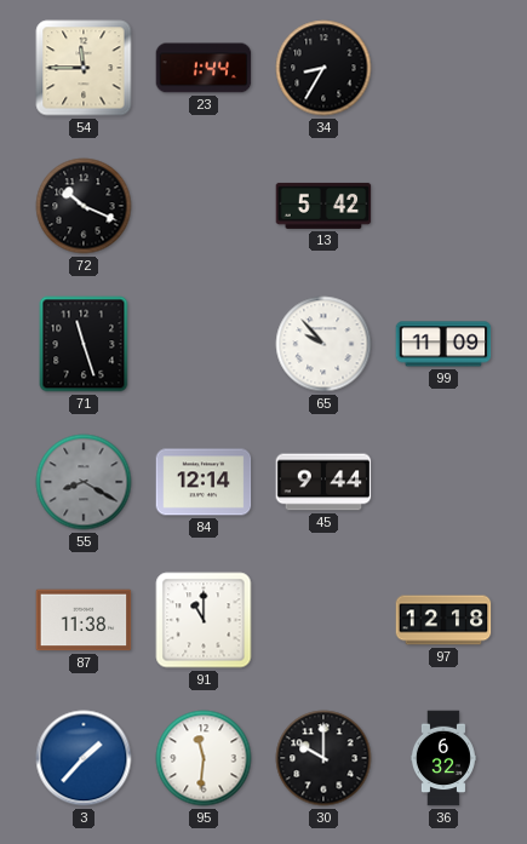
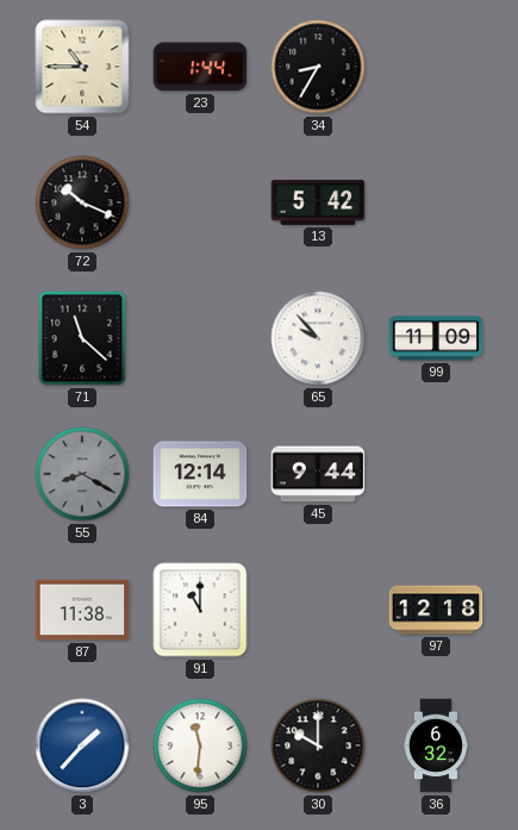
54: 11:45 -> 10:45 (82, 67)
71: 11:27 -> 11:22 (82, 338)
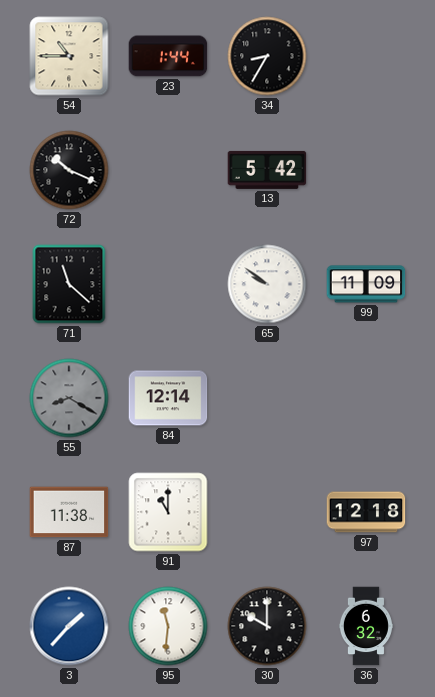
65: 9:53 -> 9:51 (267, 284)
45: 9:44 -> none (318, 474)
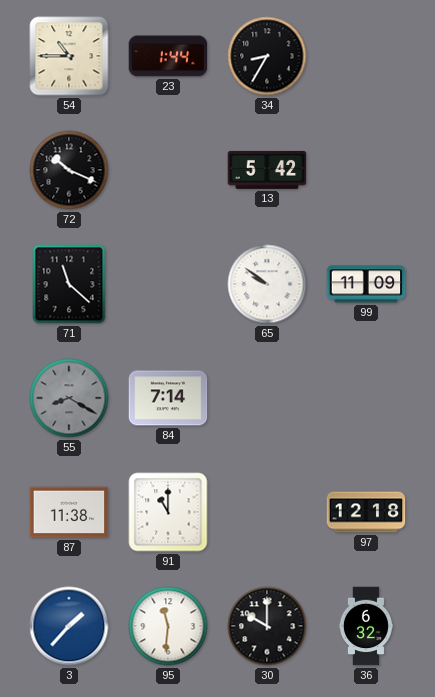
84: 12:14 -> 7:14 (168, 398)
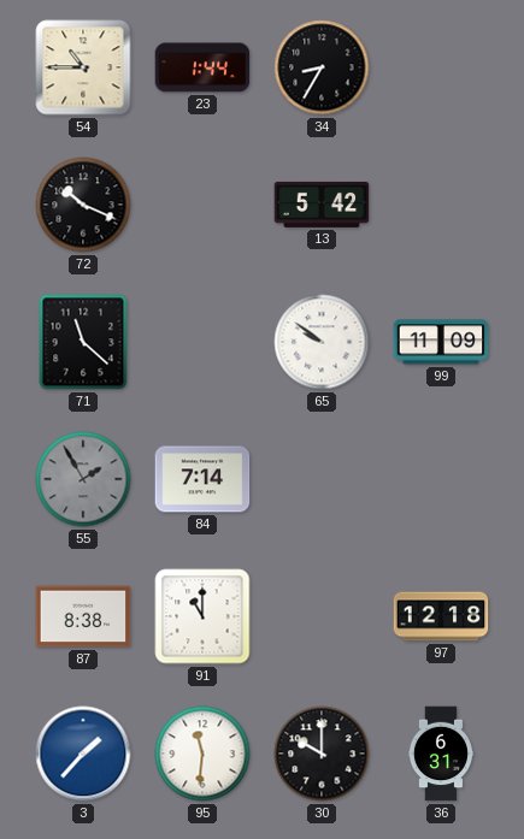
55: 8:20 -> 1:55 (83, 479)
87: 11:38 -> 8:38 (83, 616)
36: 6:32 -> 6:31 (441, 754)
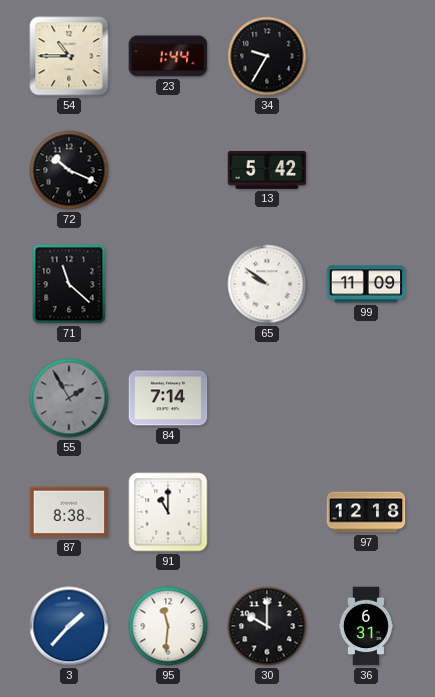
34: 8:35 -> 9:35 (267, 56)
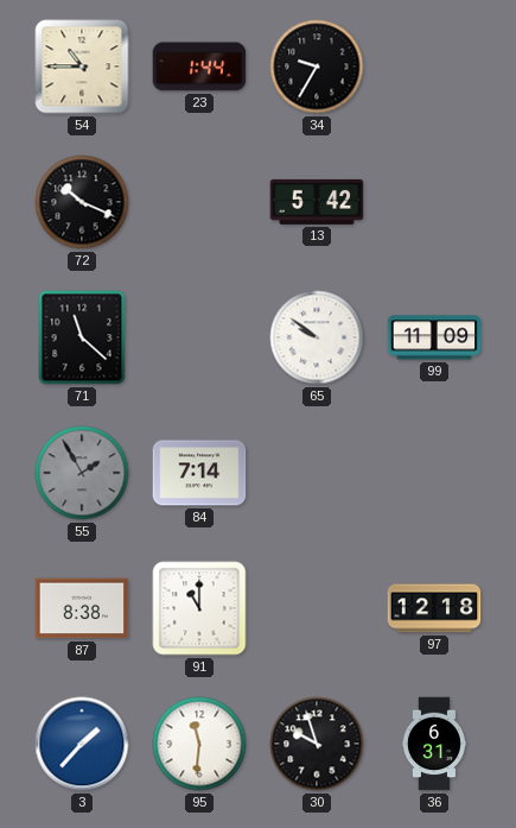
30: 10:00 -> 9:57 (317, 744)
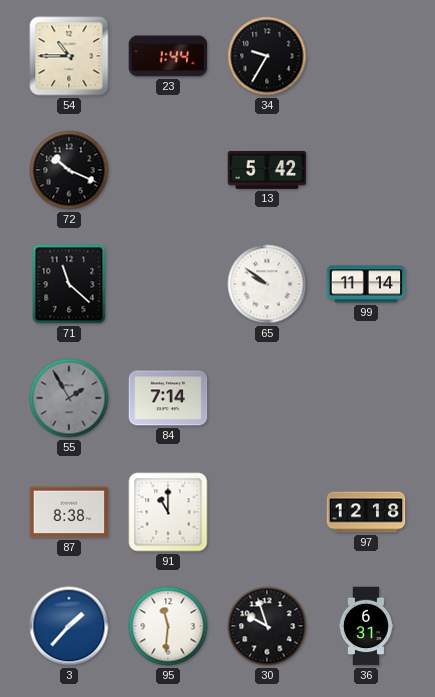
99: 11:09 -> 11:14 (366, 284)
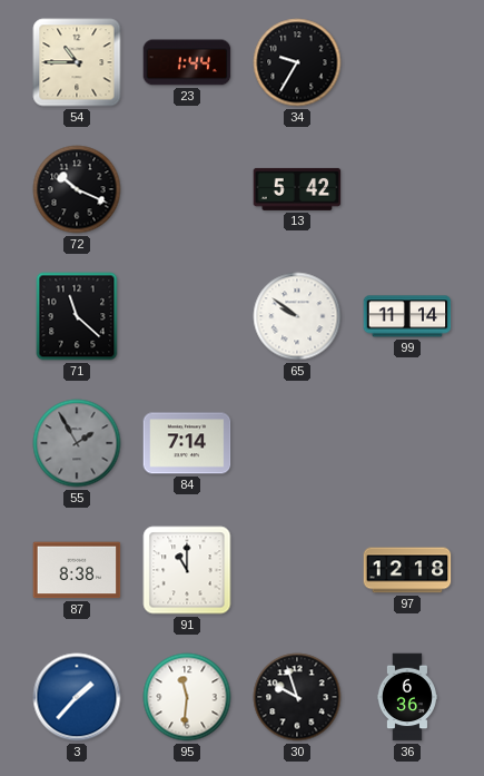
36: 6:31 -> 6:36 (407, 697)
